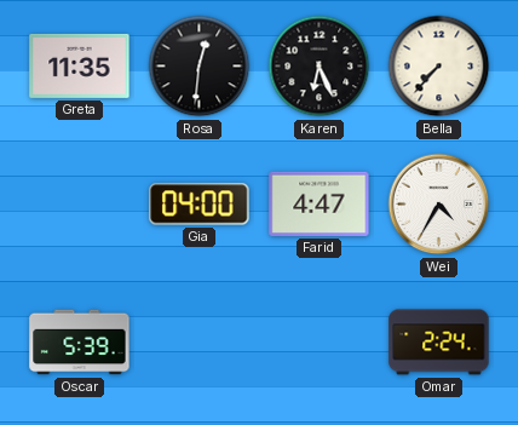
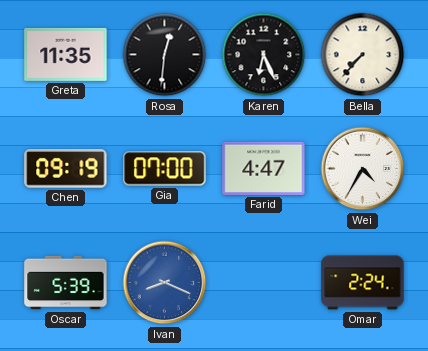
Chen: none -> 09:19 (66, 169)
Gia: 04:00 -> 07:00 (165, 169)
Ivan: none -> 8:19 (165, 283)
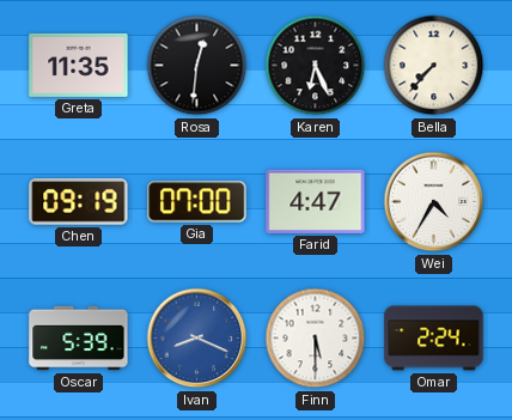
Finn: none -> 5:30 (316, 339)
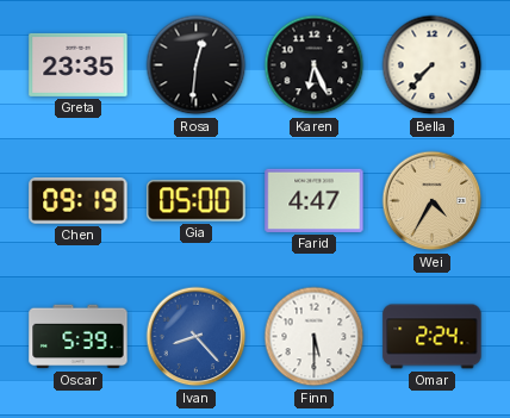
Greta: 11:35 -> 23:35 (79, 64)
Gia: 07:00 -> 05:00 (197, 201)
Wei dial: white -> champagne (433, 201)
Ivan: 8:19 -> 8:23 (197, 337)
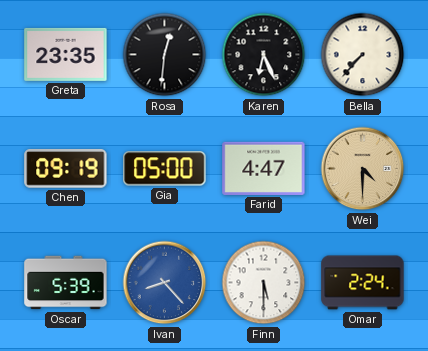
Wei: 4:35 -> 4:30 (363, 169)
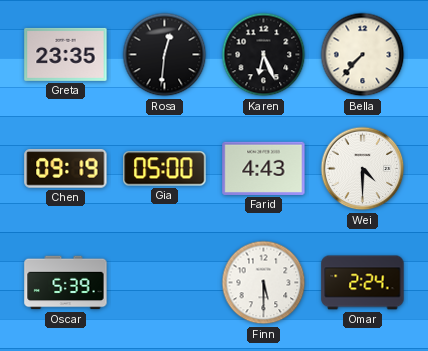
Farid: 4:47 -> 4:43 (264, 168)
Wei dial: champagne -> white (363, 169)
Ivan: 8:23 -> none (165, 283)
